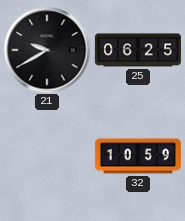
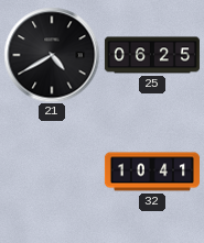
21: 9:40 -> 4:40 (52, 55)
32: 10:59 -> 10:41 (152, 172)
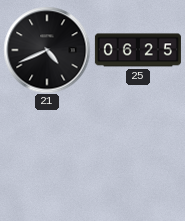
21: 4:40 -> 4:41 (47, 50)
32: 10:41 -> none (152, 172)
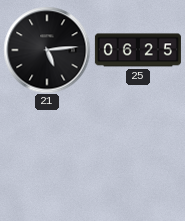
21: 4:41 -> 5:14 (47, 50)
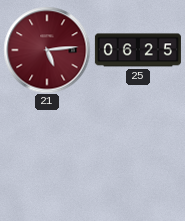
21 dial: black -> burgundy (47, 50)
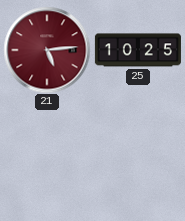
25: 06:25 -> 10:25 (138, 50)
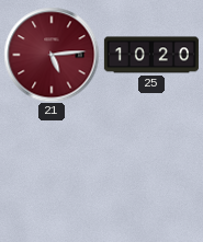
25: 10:25 -> 10:20 (151, 55)
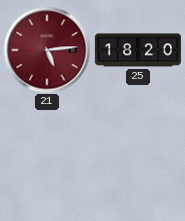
25: 10:20 -> 18:20 (138, 50)
